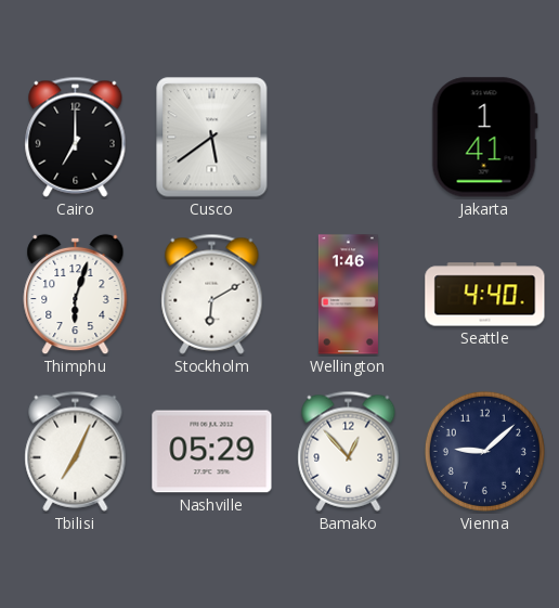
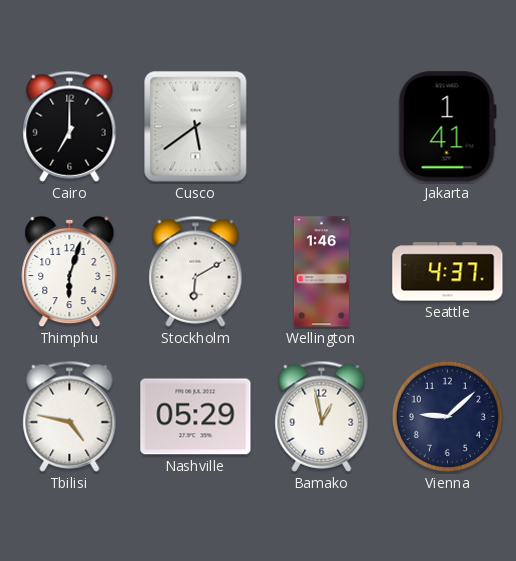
Seattle: 4:40 -> 4:37 (448, 272)
Tbilisi: 7:04 -> 4:47 (70, 416)
Bamako: 12:53 -> 12:58 (322, 416)
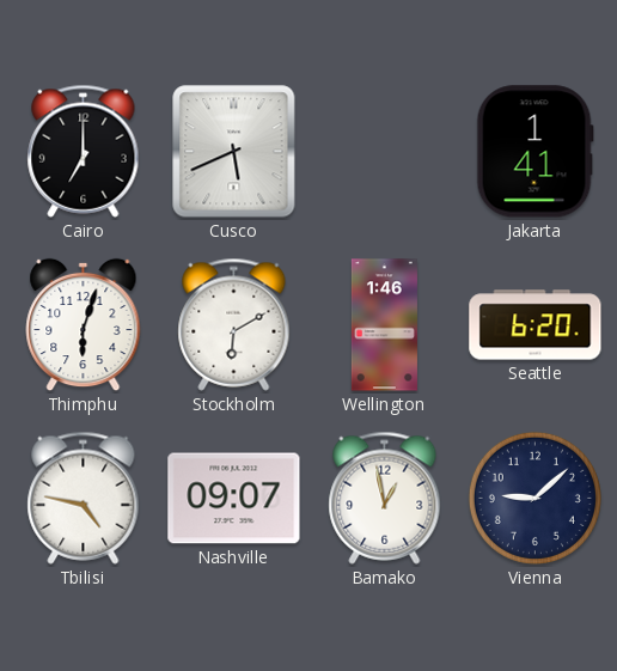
Cusco: 5:39 -> 5:41 (234, 152)
Seattle: 4:37 -> 6:20 (536, 325)
Nashville: 05:29 -> 09:07 (234, 499)
